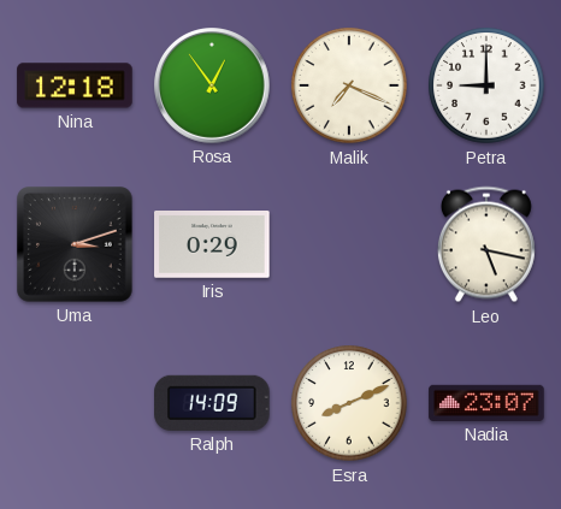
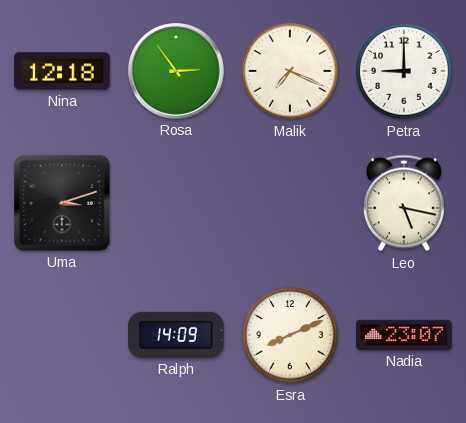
Rosa: 12:54 -> 2:54 (177, 72)
Iris: 0:29 -> none (212, 245)
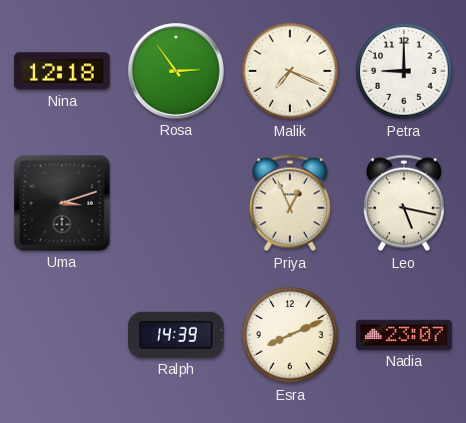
Priya: none -> 12:56 (290, 203)
Ralph: 14:09 -> 14:39 (176, 335)
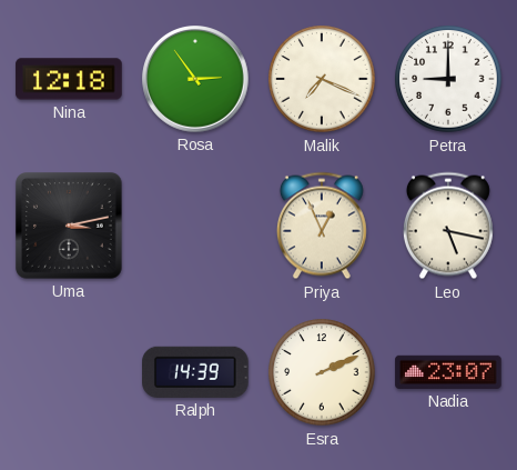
Uma: 3:12 -> 3:13 (69, 226)
Esra: 8:11 -> 2:11 (322, 372)
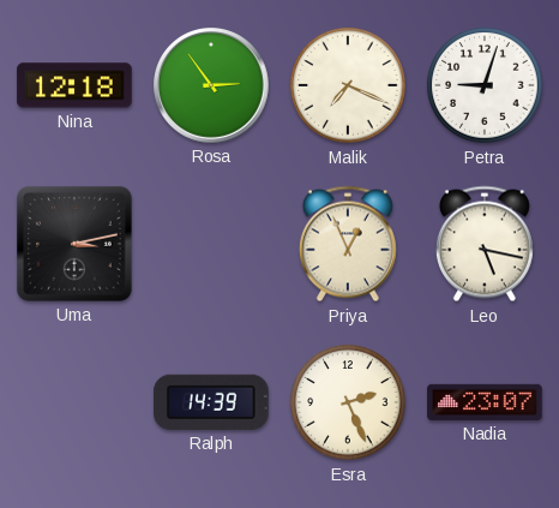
Petra: 9:00 -> 9:03 (485, 85)
Esra: 2:11 -> 2:26 (348, 402)
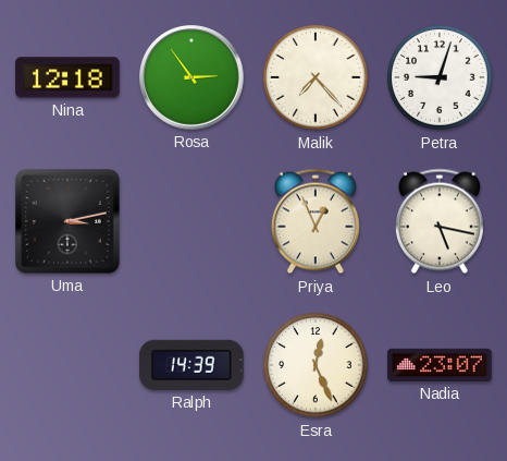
Malik: 7:19 -> 7:23 (316, 77)
Esra: 2:26 -> 12:26 (316, 365)
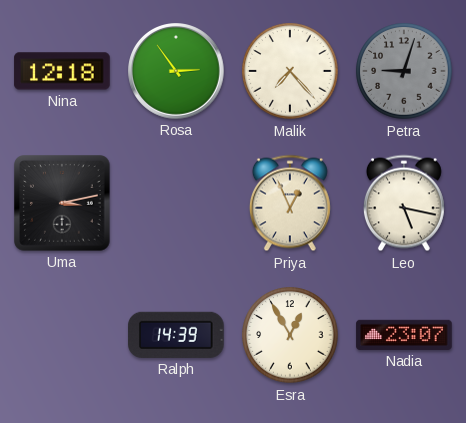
Petra dial: white -> grey (404, 71)
Esra: 12:26 -> 12:55 (290, 335)
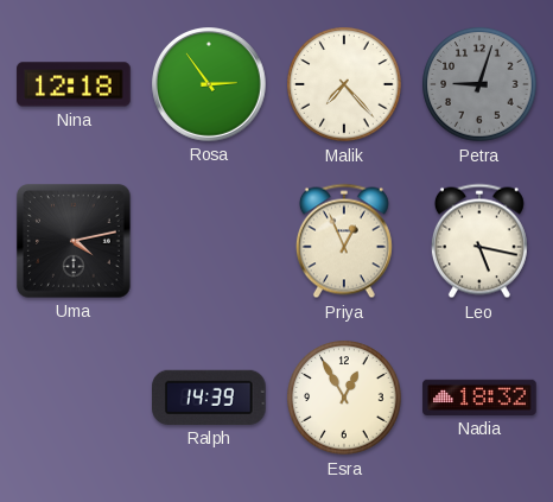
Uma: 3:13 -> 4:13 (74, 241)
Nadia: 23:07 -> 18:32 (479, 398)
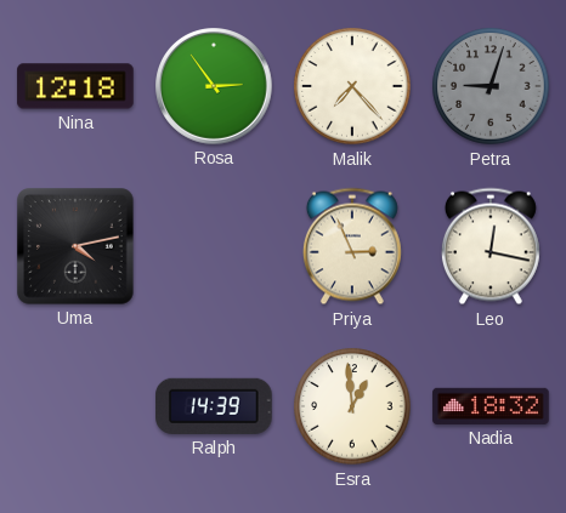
Priya: 12:56 -> 2:56 (352, 246)
Leo: 5:17 -> 12:17 (491, 246)
Esra: 12:55 -> 12:59 (352, 406)
